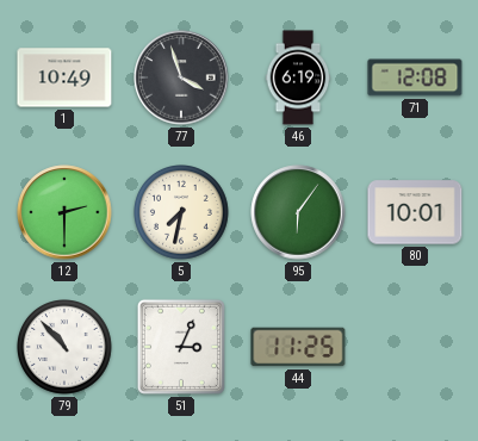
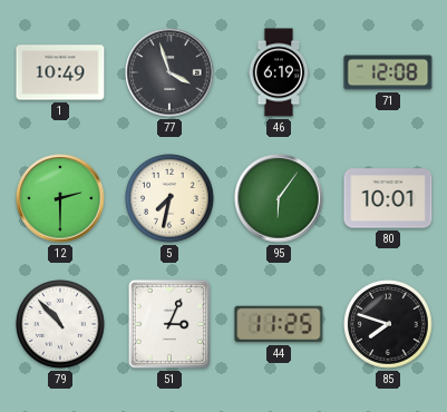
85: none -> 7:48 (389, 325)
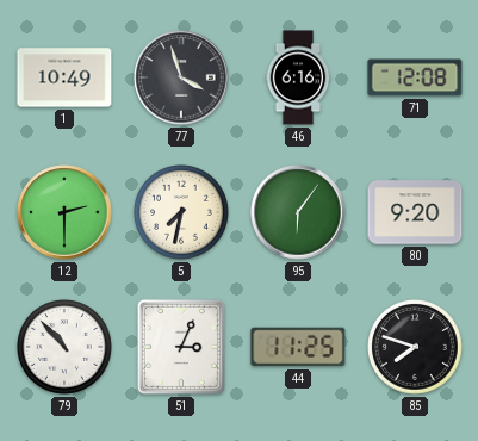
46: 6:19 -> 6:16 (298, 77)
80: 10:01 -> 9:20 (415, 212)
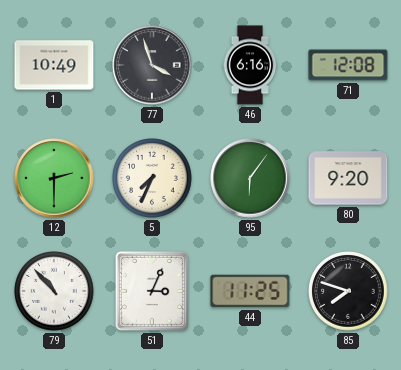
5: 7:32 -> 7:34 (153, 179)
